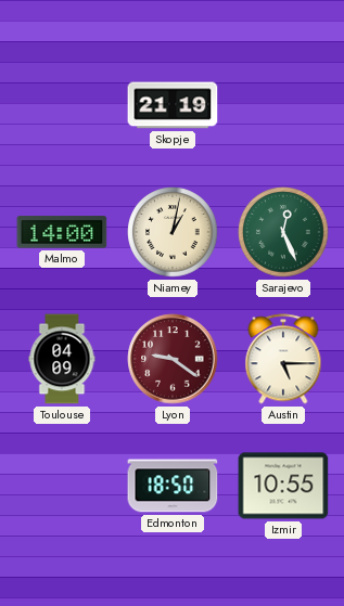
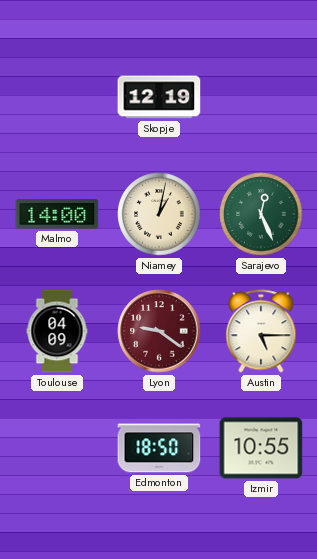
Skopje: 21:19 -> 12:19 (159, 97)
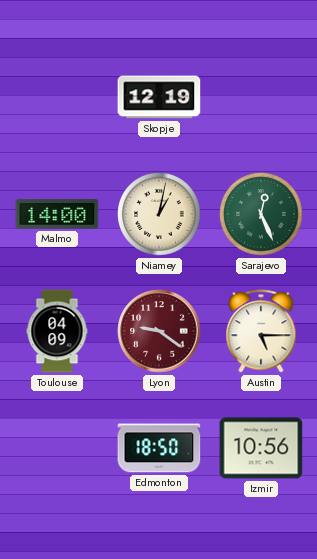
Izmir: 10:55 -> 10:56 (261, 448)
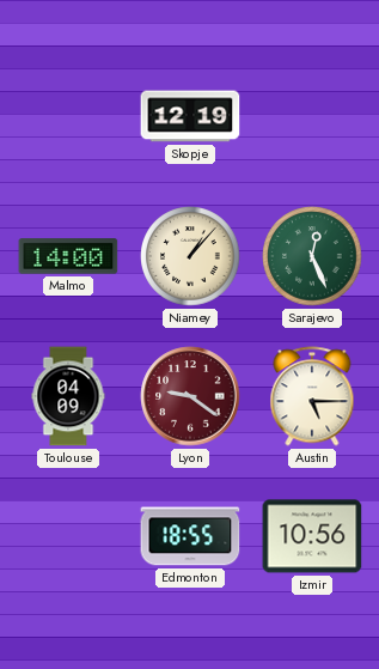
Niamey: 1:02 -> 1:07 (190, 256)
Edmonton: 18:50 -> 18:55 (190, 536)
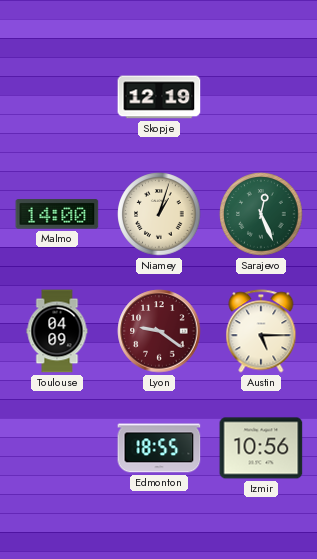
Niamey: 1:07 -> 1:03 (159, 214)
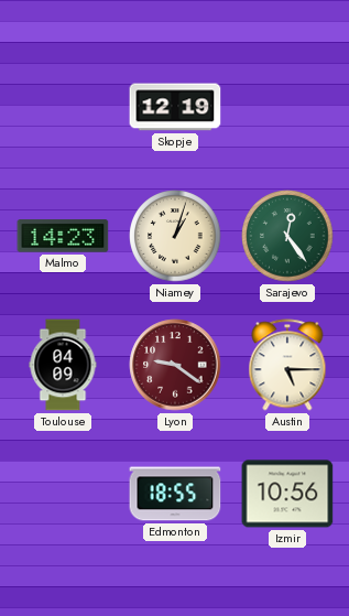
Malmo: 14:00 -> 14:23 (63, 236)
Sarajevo: 12:26 -> 12:24 (287, 236)
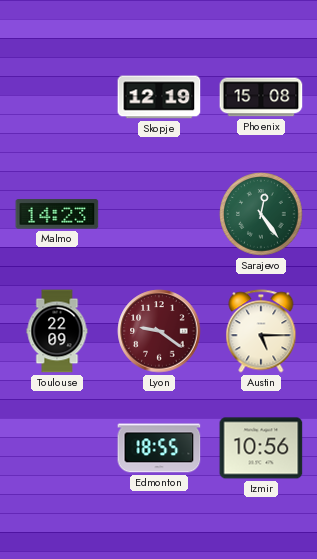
Phoenix: none -> 15:08 (261, 97)
Niamey: 1:03 -> none (175, 236)
Toulouse: 04:09 -> 22:09 (57, 331)
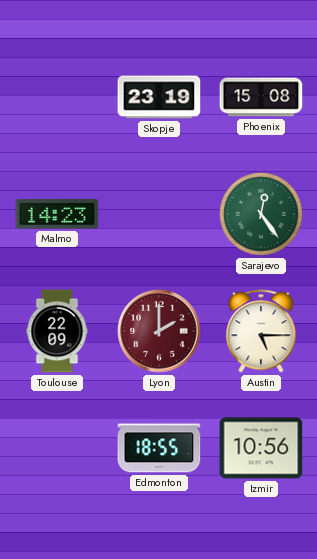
Skopje: 12:19 -> 23:19 (159, 97)
Lyon: 9:21 -> 2:00 (159, 331)
